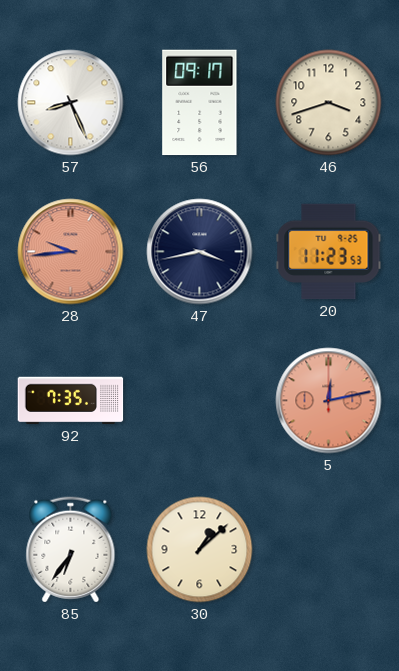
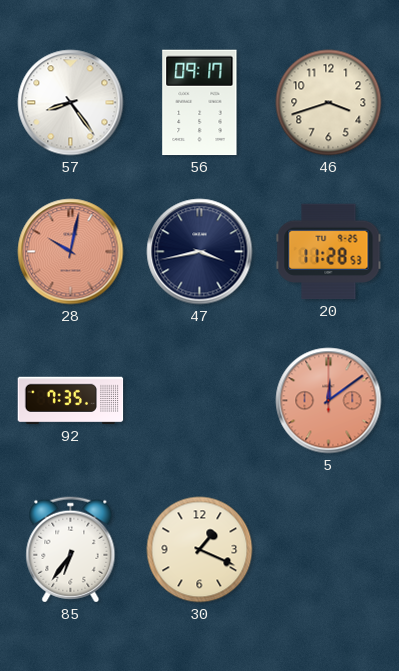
57: 8:26 -> 8:24 (71, 103)
28: 9:44 -> 10:02 (71, 252)
20: 11:23 -> 11:28 (329, 252)
5: 12:13 -> 12:09 (329, 401)
30: 1:08 -> 1:19 (200, 550)
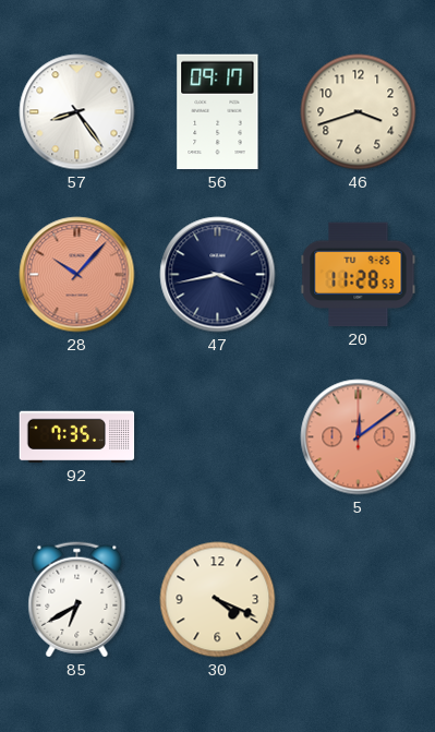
28: 10:02 -> 10:07 (77, 275)
85: 6:36 -> 6:40 (77, 600)
30: 1:19 -> 4:19 (218, 600)
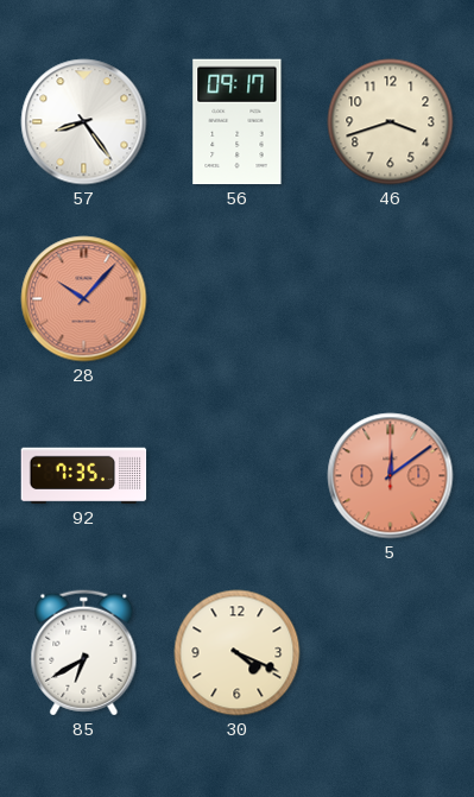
47: 3:43 -> none (218, 275)
20: 11:28 -> none (359, 275)
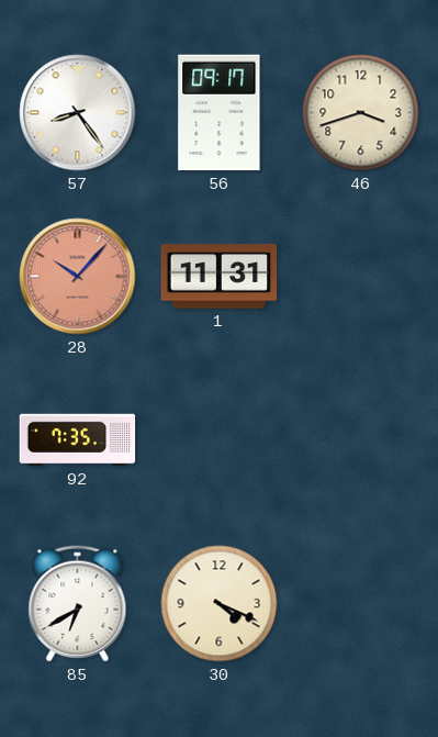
1: none -> 11:31 (220, 277)
5: 12:09 -> none (391, 476)
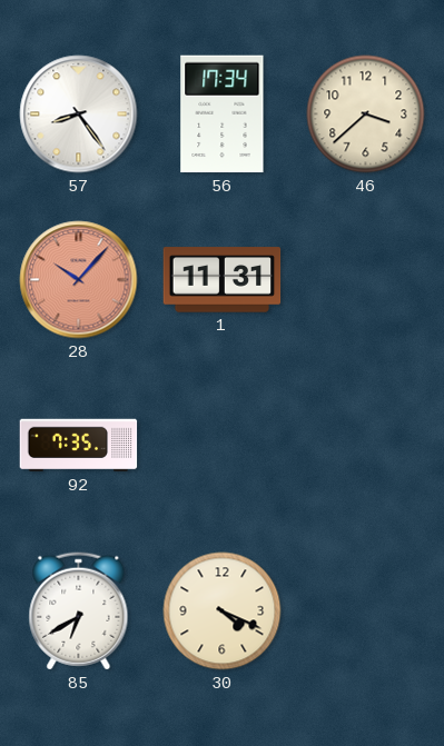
56: 09:17 -> 17:34 (223, 115)
46: 3:42 -> 3:38 (366, 115)
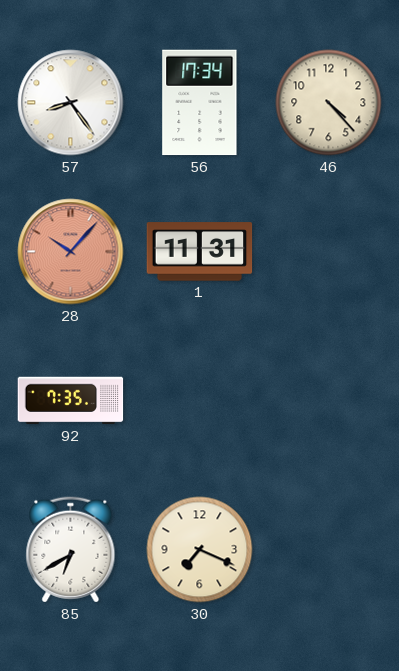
46: 3:38 -> 4:23 (329, 103)
30: 4:19 -> 7:19 (200, 550)
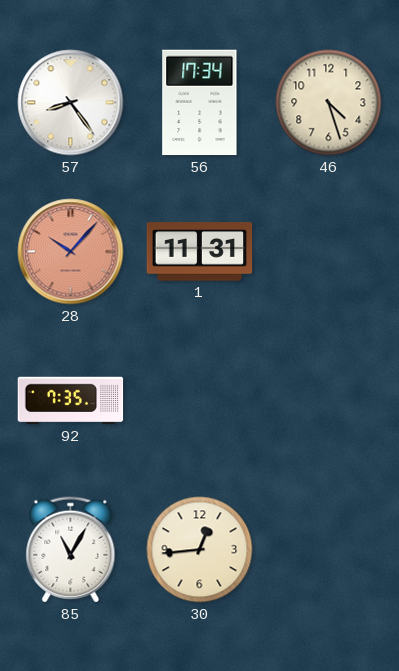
46: 4:23 -> 4:27 (329, 103)
85: 6:40 -> 11:05 (71, 550)
30: 7:19 -> 12:44 (200, 550)
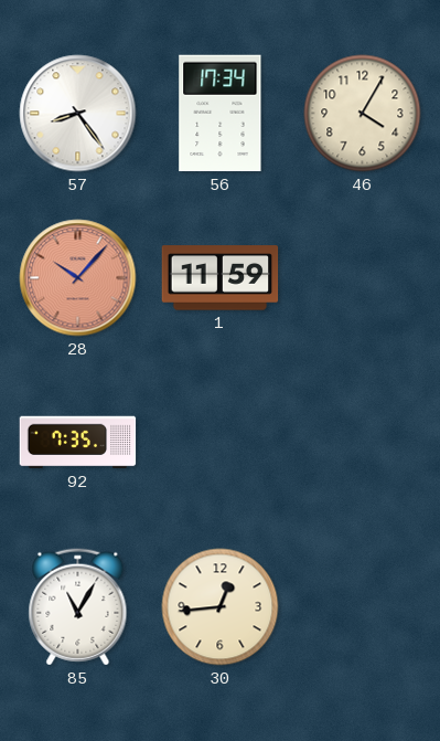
46: 4:27 -> 4:05 (363, 114)
1: 11:31 -> 11:59 (221, 278)
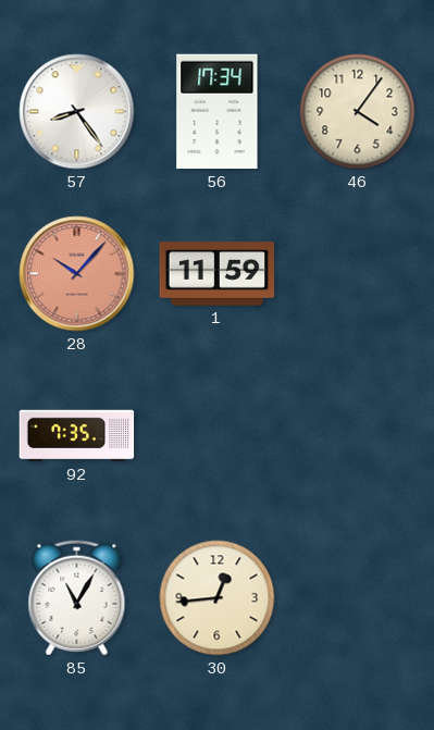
46: 4:05 -> 4:06 (358, 112)
